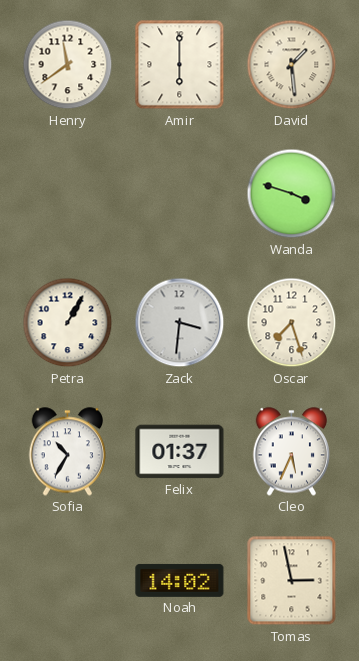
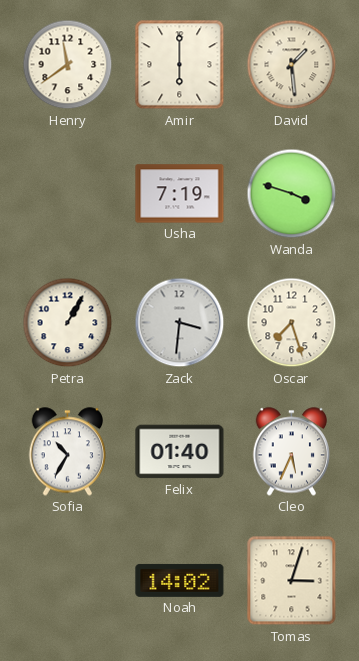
Usha: none -> 7:19 (180, 194)
Felix: 01:37 -> 01:40 (180, 452)
Tomas: 2:58 -> 3:03 (292, 581)
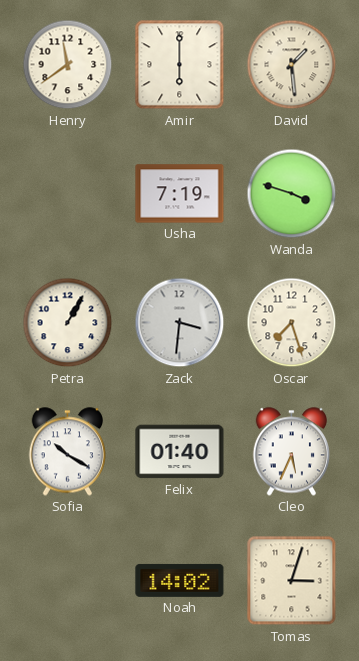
Sofia: 10:35 -> 10:20 (67, 452)
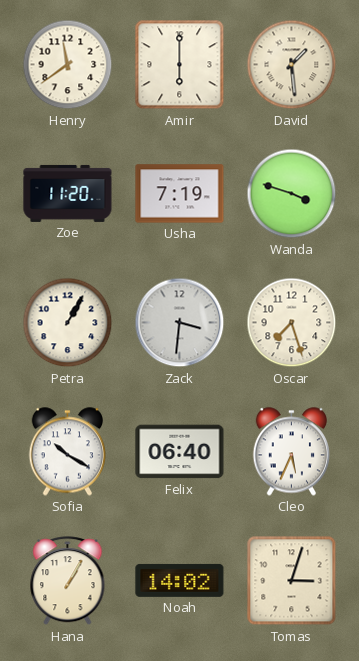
Zoe: none -> 11:20 (68, 193)
Felix: 01:40 -> 06:40 (180, 452)
Hana: none -> 1:05 (68, 581)
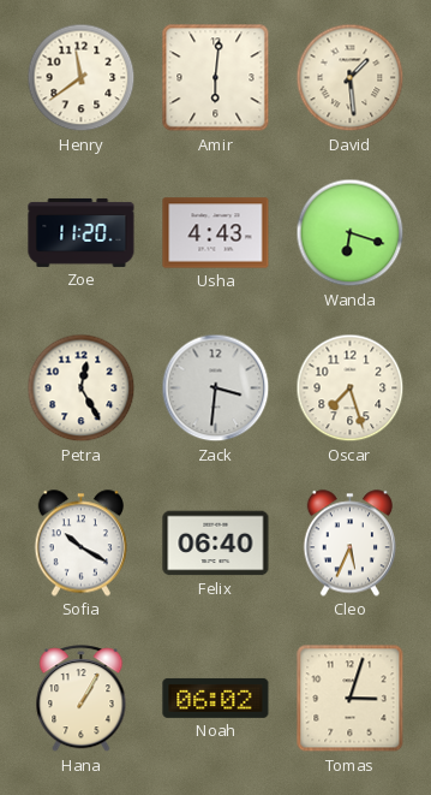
Amir: 6:00 -> 6:01 (216, 78)
Usha: 7:19 -> 4:43 (216, 233)
Wanda: 3:48 -> 6:18 (351, 233)
Petra: 1:05 -> 12:25 (82, 388)
Noah: 14:02 -> 06:02 (216, 698)
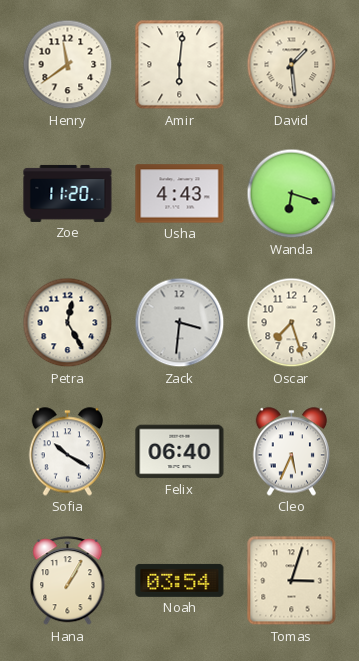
Noah: 06:02 -> 03:54 (180, 580)
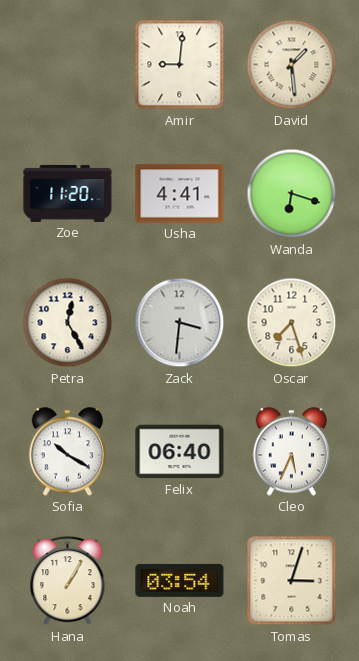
Henry: 11:39 -> none (68, 65)
Amir: 6:01 -> 9:01 (180, 65)
Usha: 4:43 -> 4:41 (180, 194)
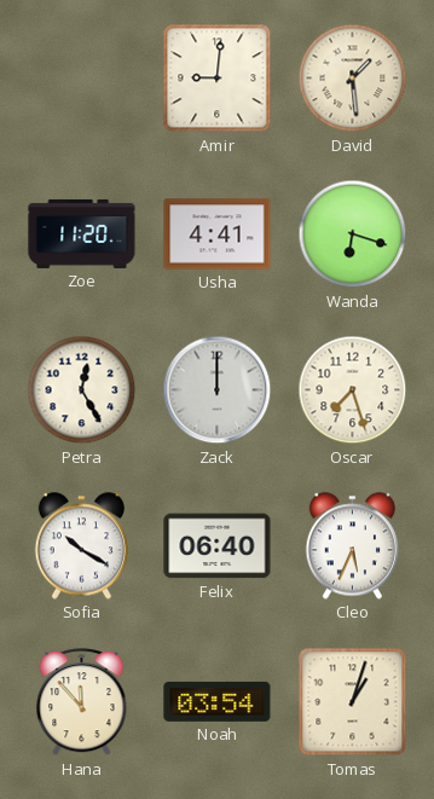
Zack: 3:31 -> 12:00 (218, 390)
Hana: 1:05 -> 11:53 (82, 702)
Tomas: 3:03 -> 1:03 (353, 702)
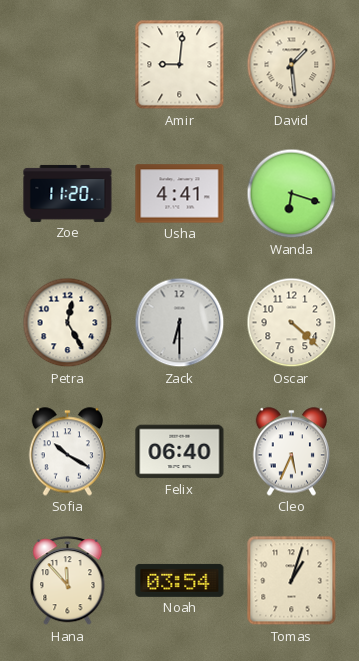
Zack: 12:00 -> 6:30 (180, 323)
Oscar: 7:27 -> 4:22 (292, 323)
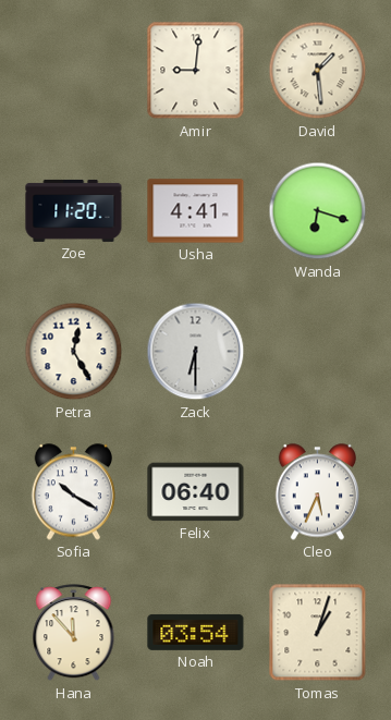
Oscar: 4:22 -> none (292, 323)
